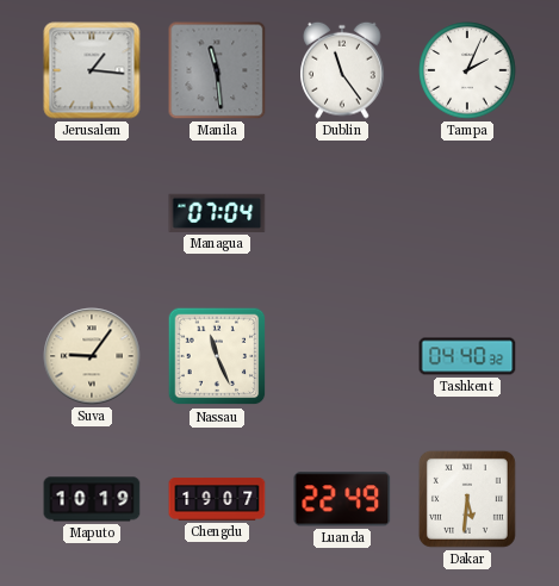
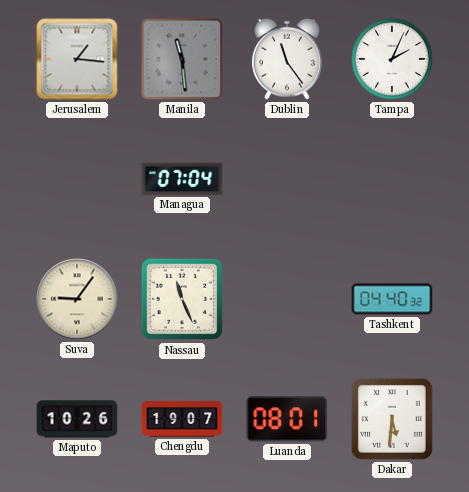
Maputo: 10:19 -> 10:26 (77, 419)
Luanda: 22:49 -> 08:01 (287, 419)
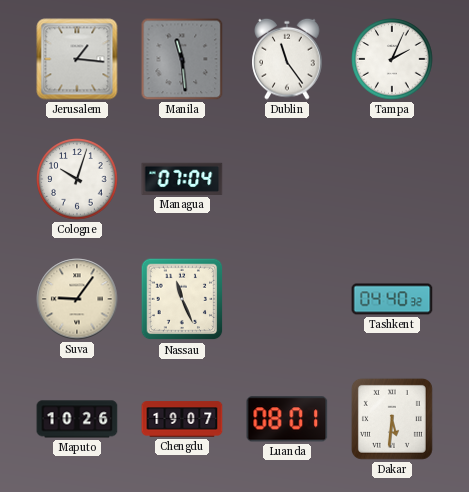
Cologne: none -> 10:03 (77, 179)
